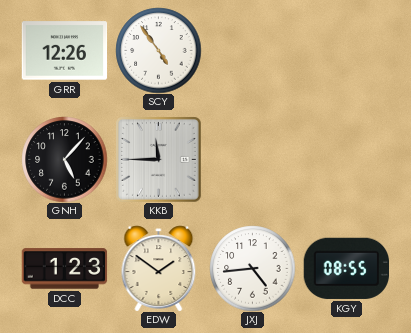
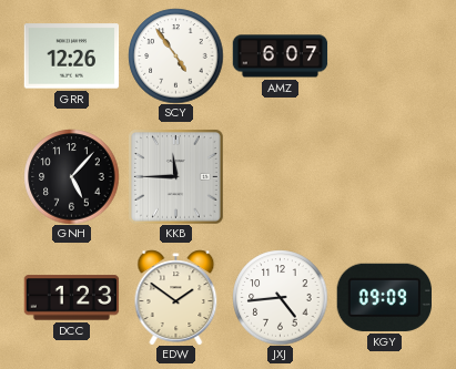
AMZ: none -> 6:07 (280, 57)
KGY: 08:55 -> 09:09 (384, 297)
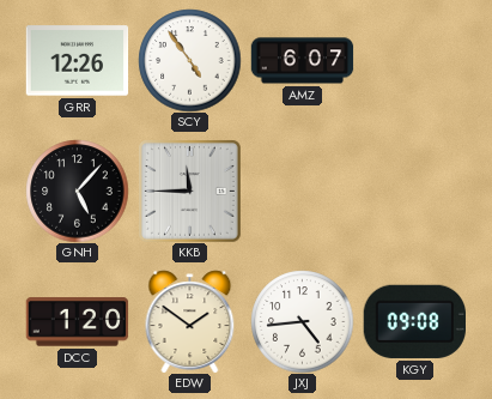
DCC: 1:23 -> 1:20 (77, 322)
KGY: 09:09 -> 09:08 (414, 321)
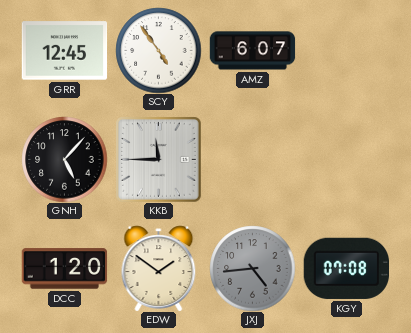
GRR: 12:26 -> 12:45 (64, 51)
JXJ dial: white -> grey (252, 268)
KGY: 09:08 -> 07:08 (346, 268)
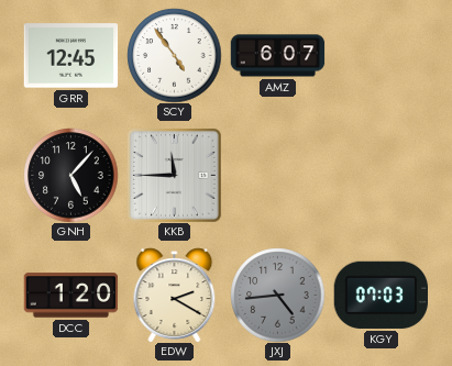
EDW: 1:51 -> 2:20 (175, 295)
KGY: 07:08 -> 07:03 (381, 295)
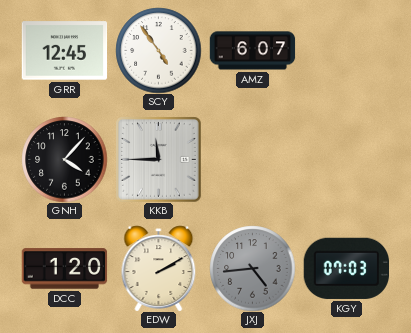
GNH: 5:07 -> 4:07 (64, 159)
EDW: 2:20 -> 2:10 (159, 268)
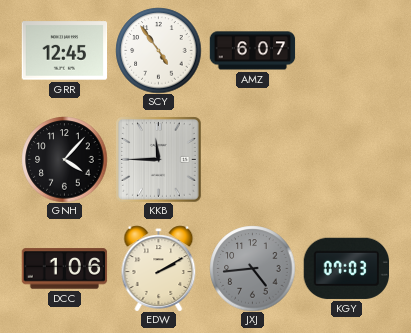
DCC: 1:20 -> 1:06 (64, 269)
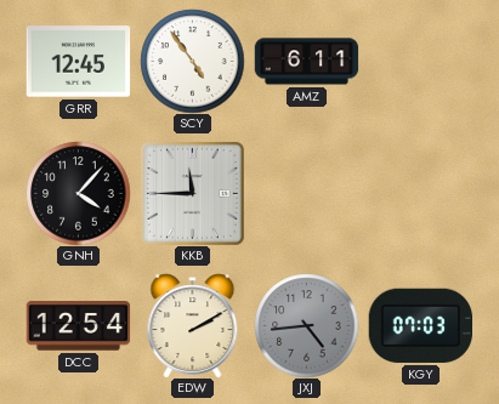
AMZ: 6:07 -> 6:11 (306, 62)
DCC: 1:06 -> 12:54 (78, 326)
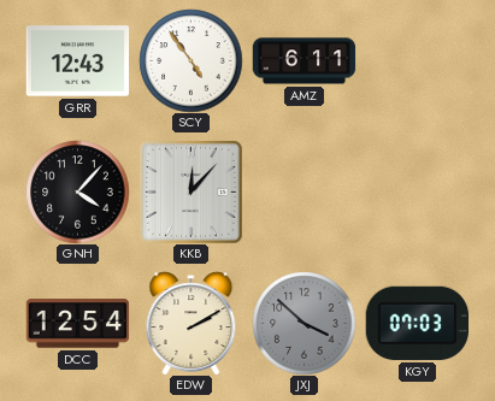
GRR: 12:45 -> 12:43 (77, 61)
KKB: 11:45 -> 12:07 (191, 193)
JXJ: 4:44 -> 3:52 (304, 323)
